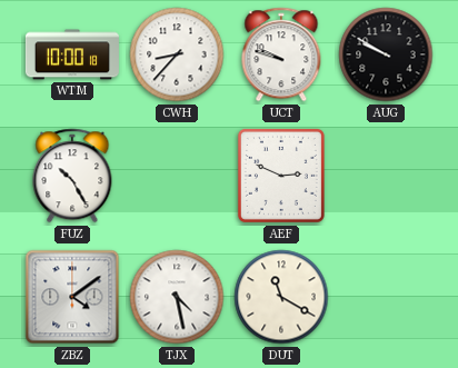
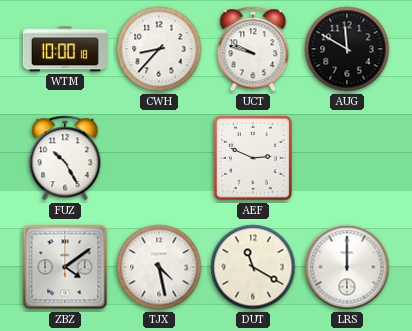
AUG: 9:50 -> 11:50 (347, 49)
LRS: none -> 12:00 (347, 267)
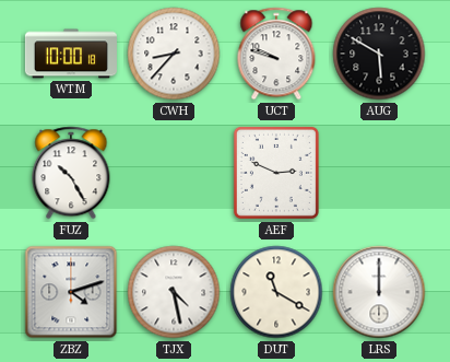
AUG: 11:50 -> 5:50 (379, 54)
ZBZ: 4:09 -> 4:12 (71, 292)
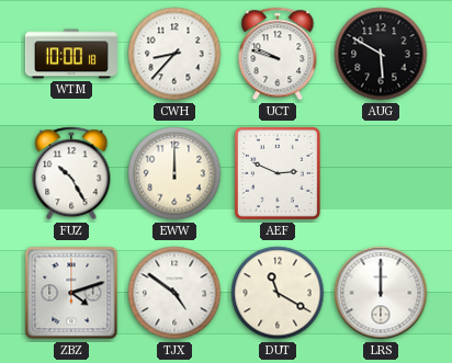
EWW: none -> 12:00 (174, 173)
TJX: 4:28 -> 4:51 (174, 293)
